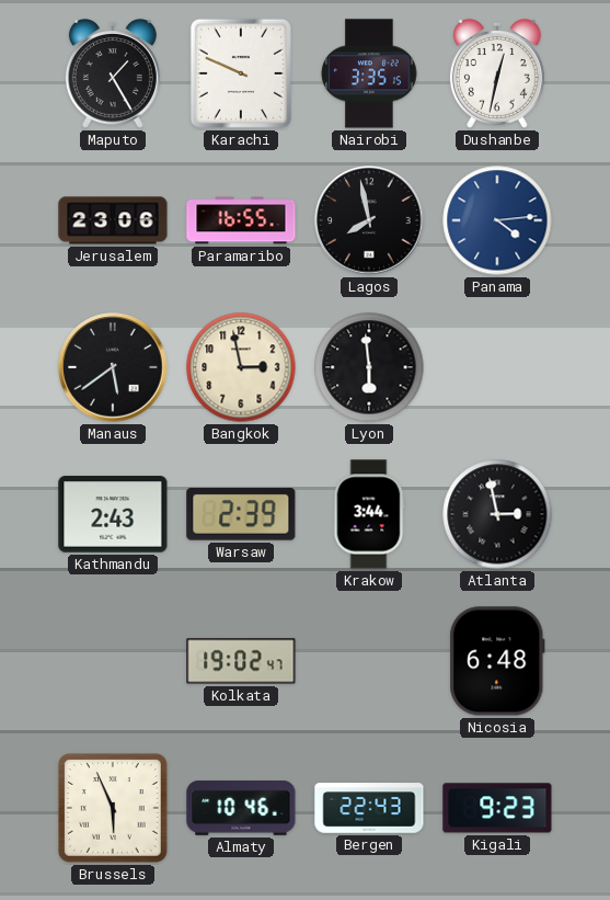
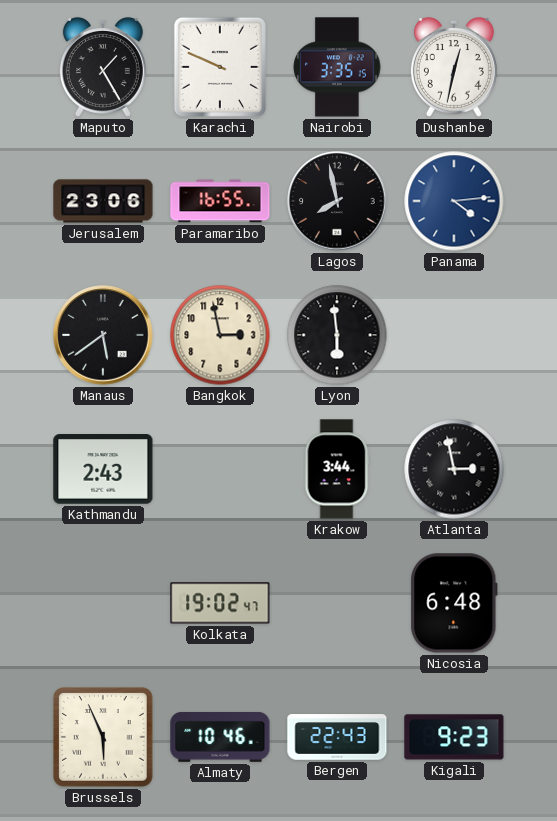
Warsaw: 2:39 -> none (241, 514)
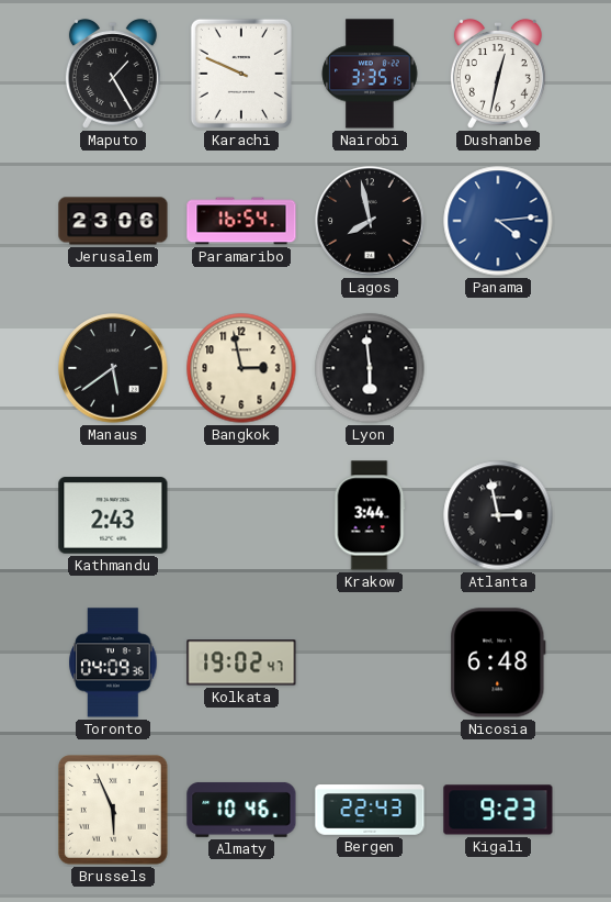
Paramaribo: 16:55 -> 16:54 (241, 221)
Toronto: none -> 04:09 (113, 662)
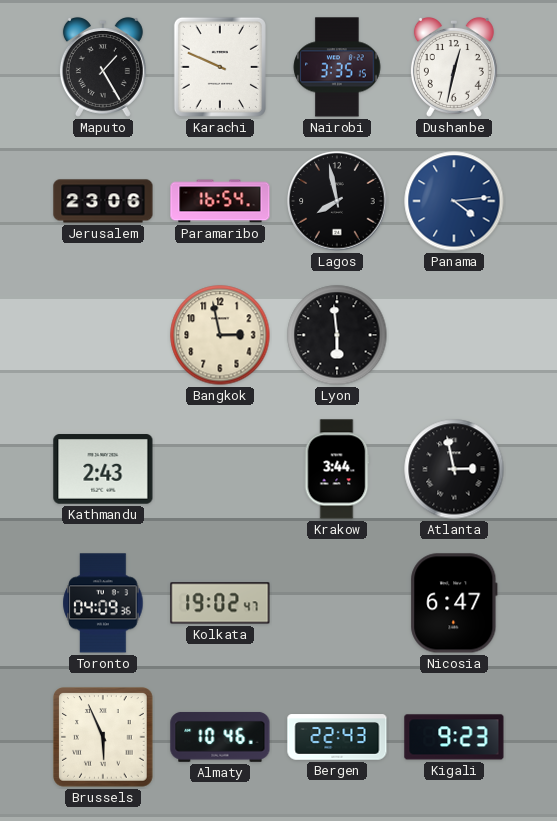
Manaus: 5:39 -> none (113, 368)
Nicosia: 6:48 -> 6:47 (454, 603)
